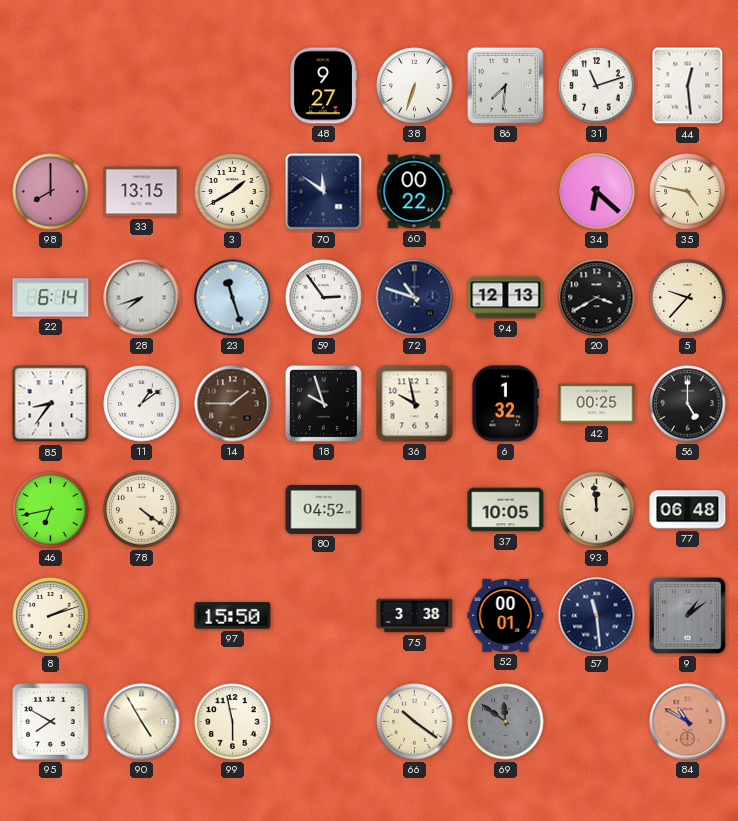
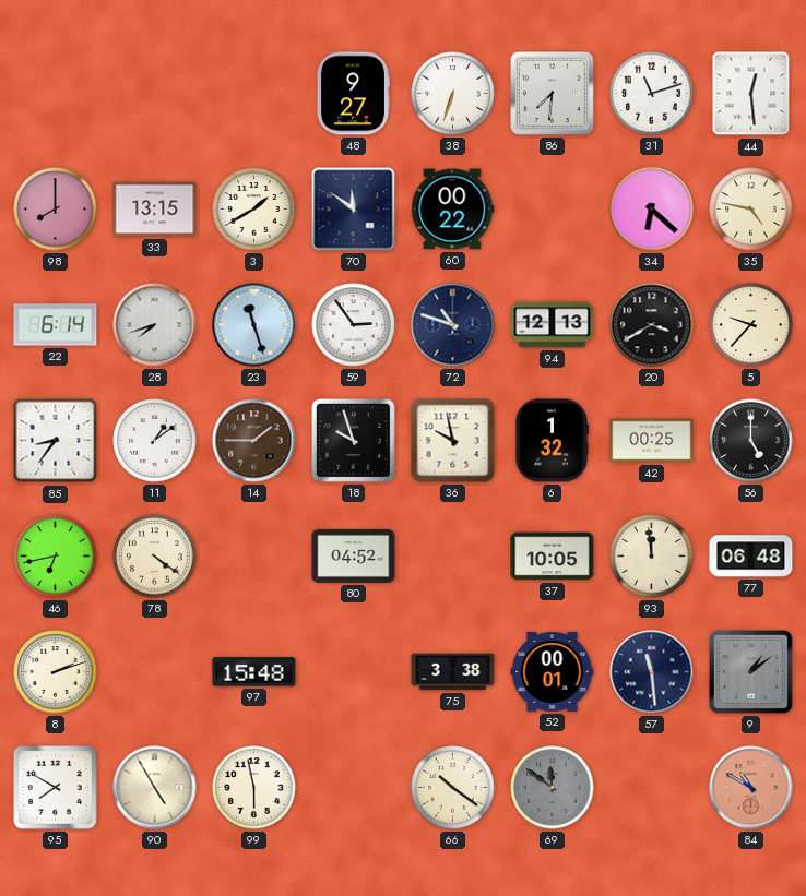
97: 15:50 -> 15:48 (254, 672)
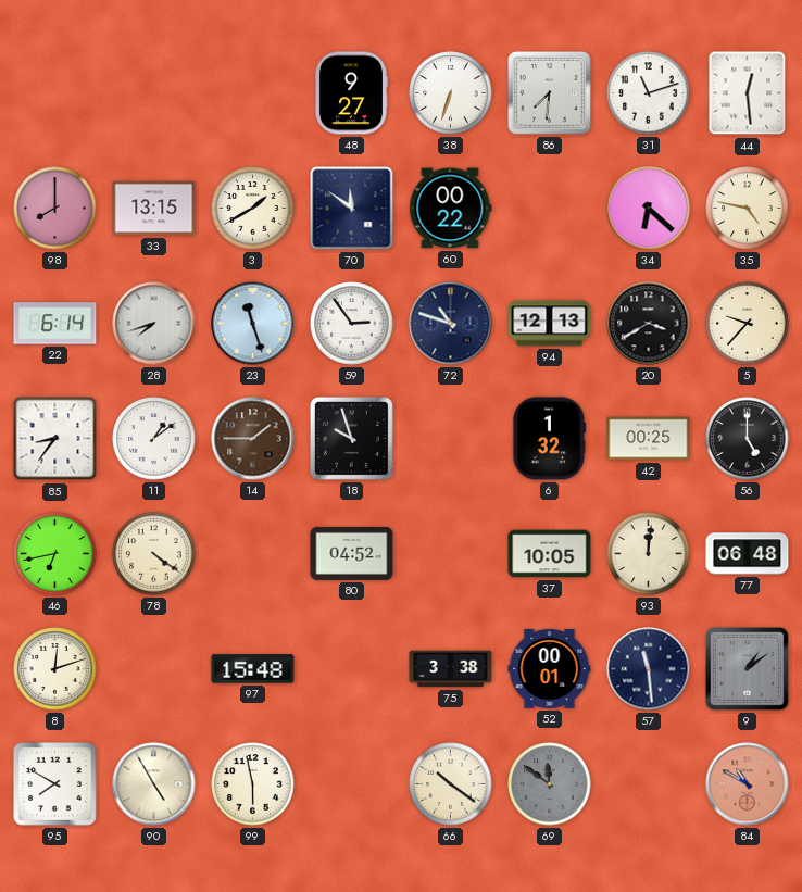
36: 9:58 -> none (453, 441)
93: 11:59 -> 12:01 (649, 554)
8: 2:12 -> 12:12 (55, 669)
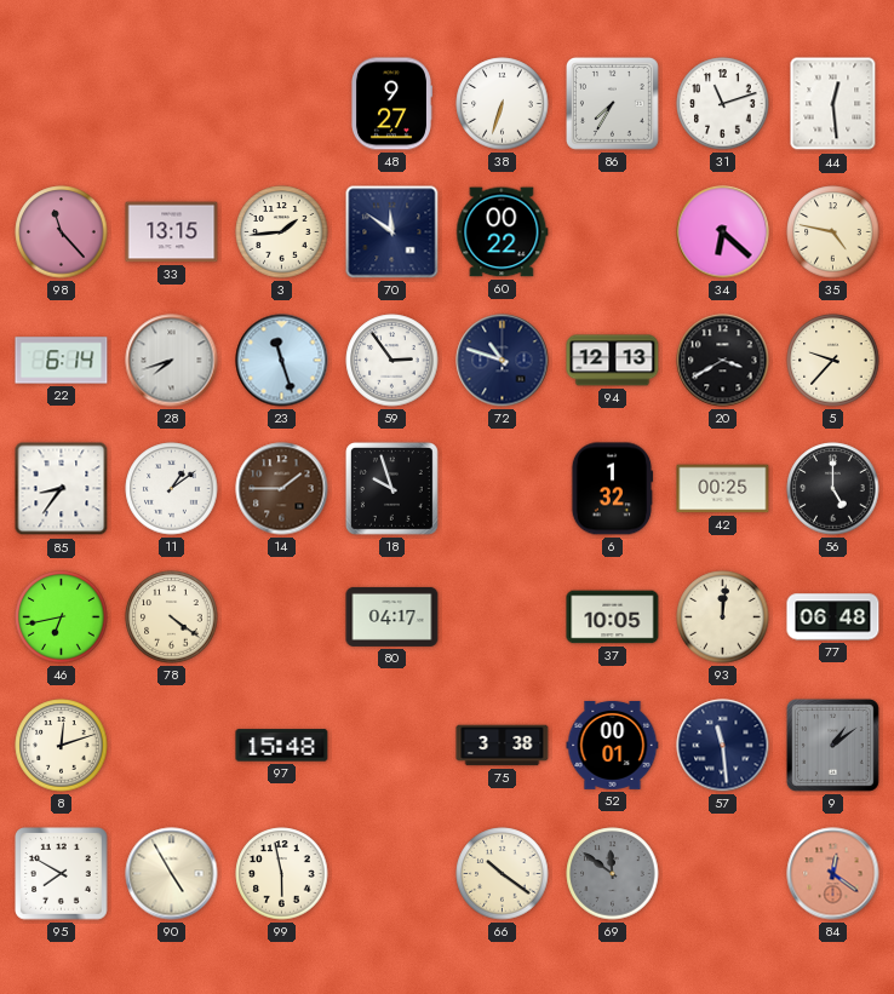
86: 7:31 -> 7:35 (612, 103)
98: 8:00 -> 11:23 (62, 232)
3: 1:40 -> 1:44 (282, 232)
80: 04:52 -> 04:17 (392, 616)
84: 10:50 -> 12:21 (833, 874)
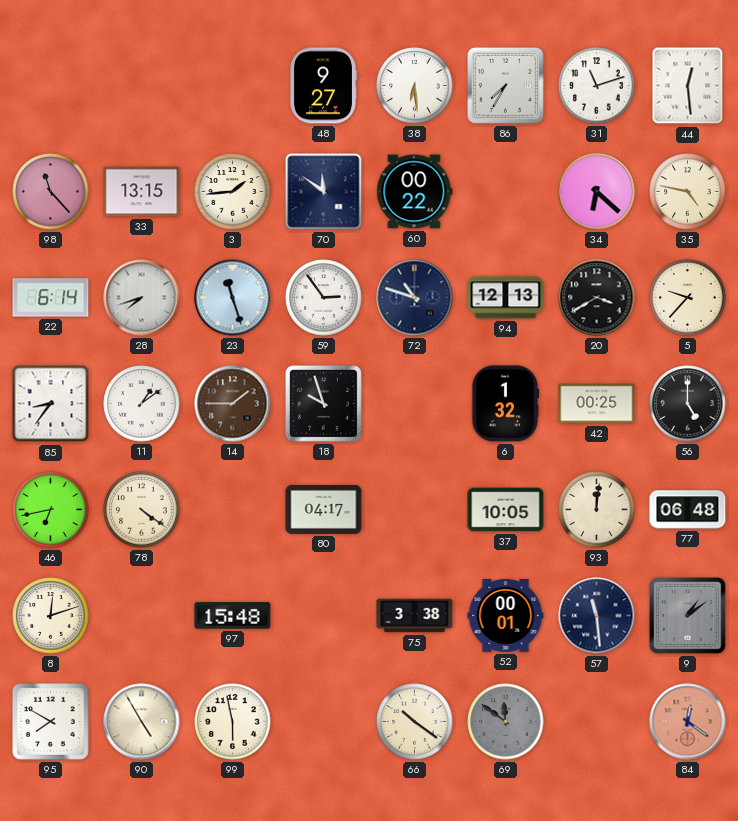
38: 6:33 -> 6:29 (415, 86)
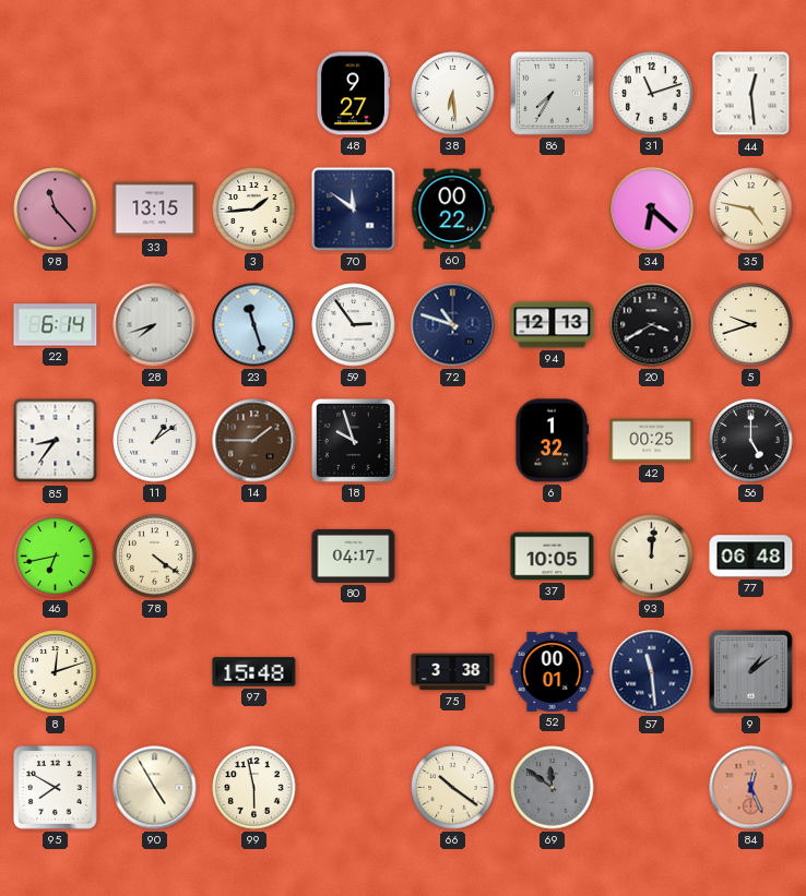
5: 9:37 -> 9:42 (751, 325)
84: 12:21 -> 12:26 (751, 788)
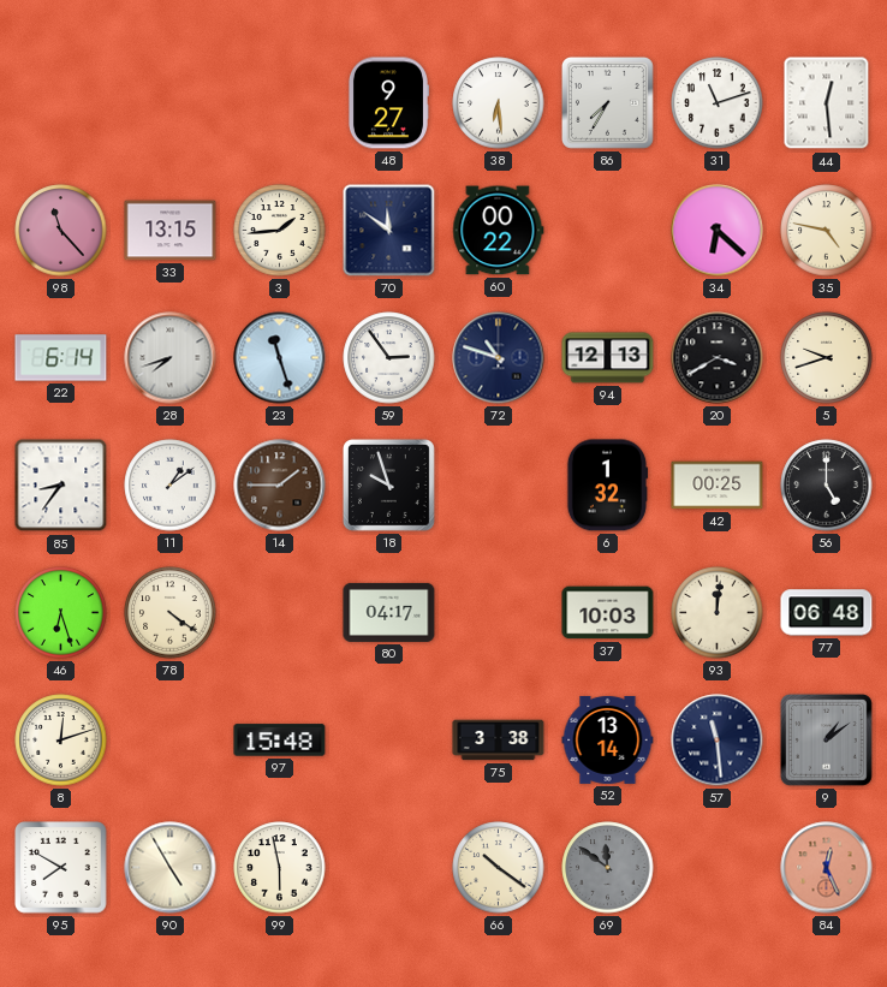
46: 6:43 -> 6:27 (61, 613)
37: 10:05 -> 10:03 (608, 613)
52: 00:01 -> 13:14 (608, 739)
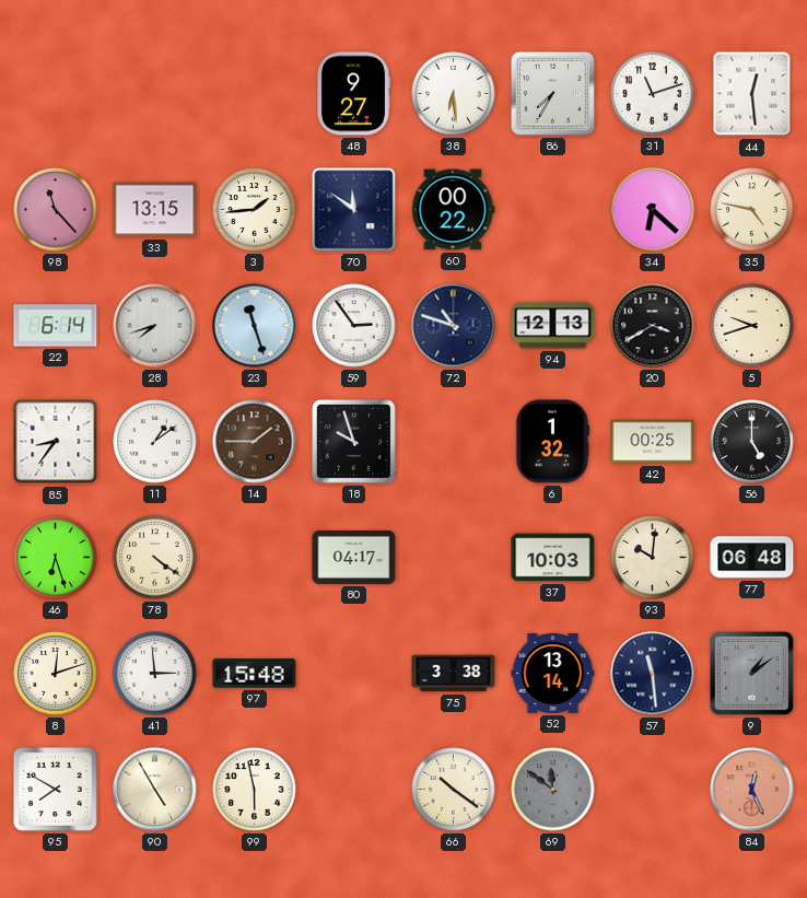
93: 12:01 -> 10:01 (653, 558)
41: none -> 2:59 (155, 674)
